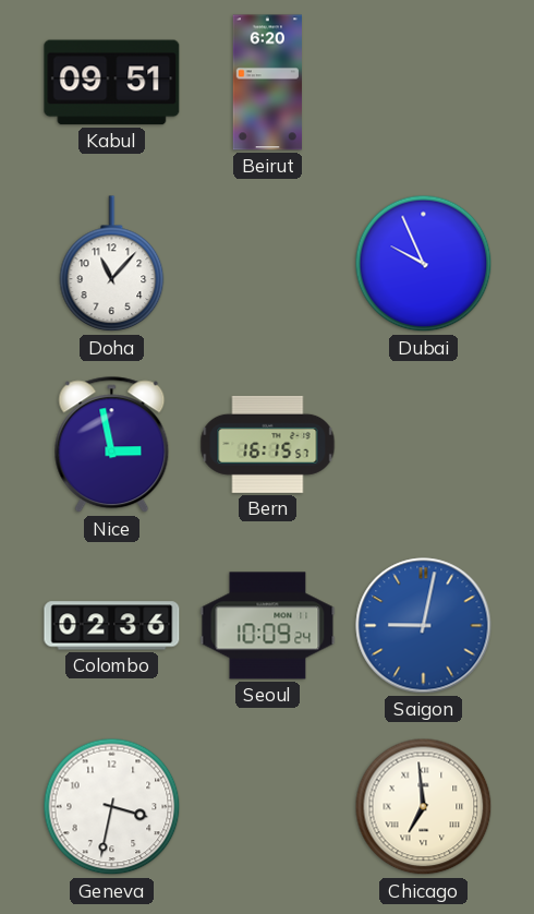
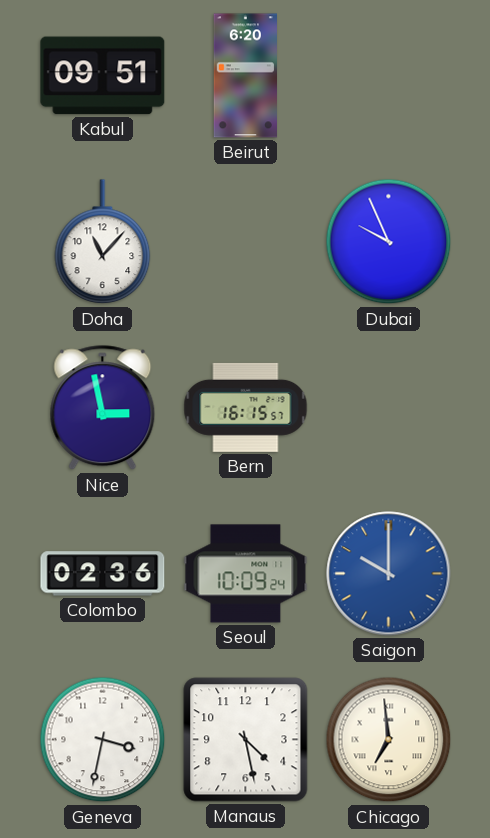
Saigon: 9:02 -> 10:00 (389, 574)
Manaus: none -> 4:28 (246, 740)
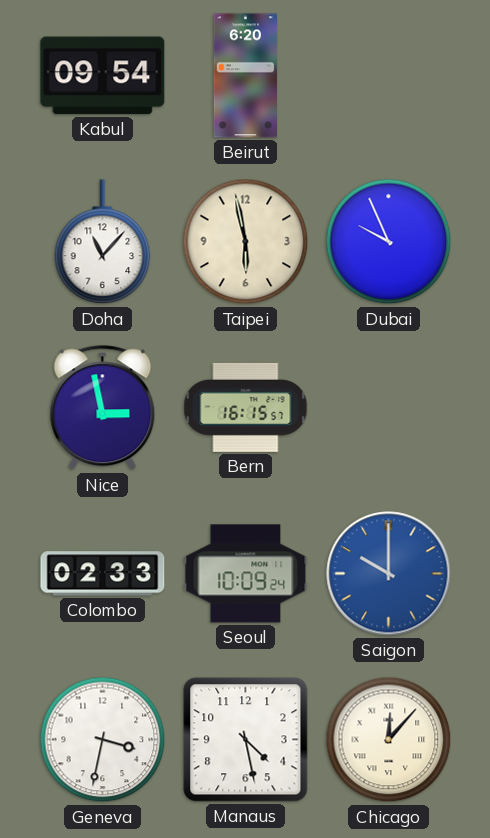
Kabul: 09:51 -> 09:54 (103, 76)
Taipei: none -> 5:58 (246, 242)
Colombo: 02:36 -> 02:33 (103, 574)
Chicago: 6:59 -> 12:07 (389, 740)
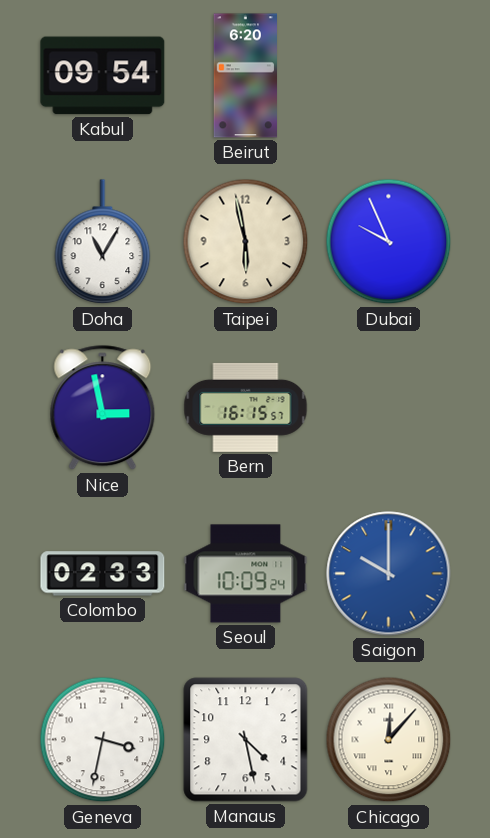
Doha: 11:07 -> 11:05 (103, 242)
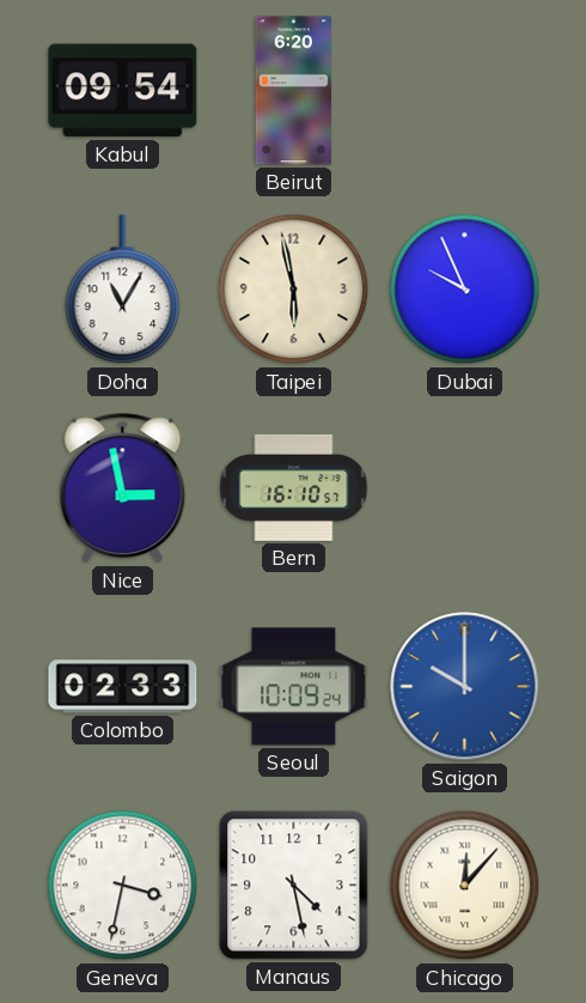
Bern: 16:15 -> 16:10 (294, 487)
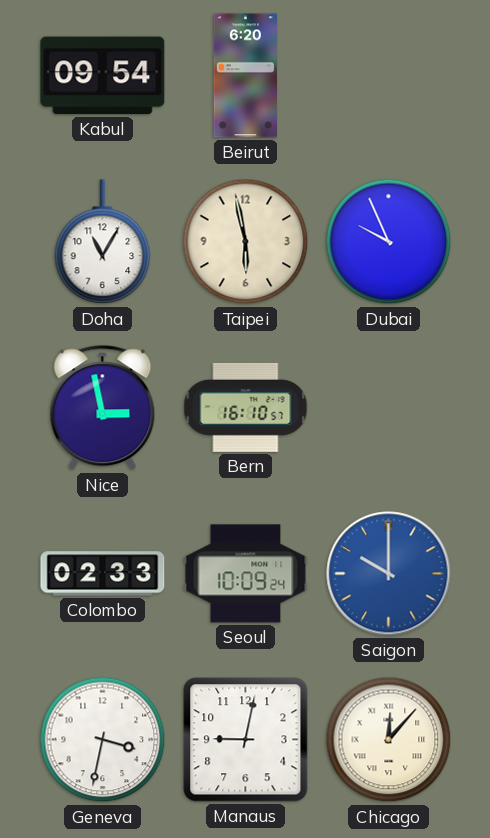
Manaus: 4:28 -> 9:02 (246, 740)
